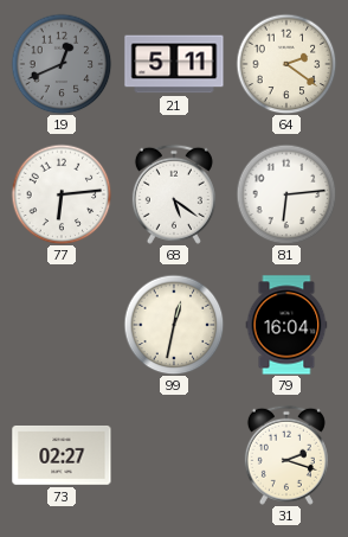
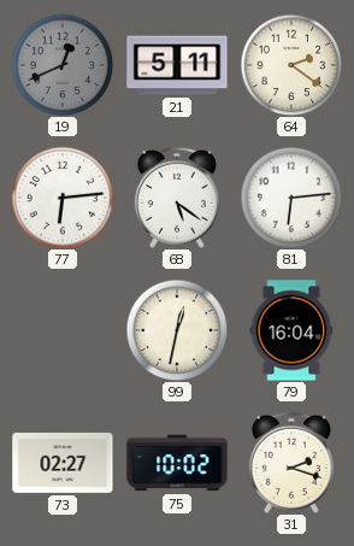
75: none -> 10:02 (177, 463)
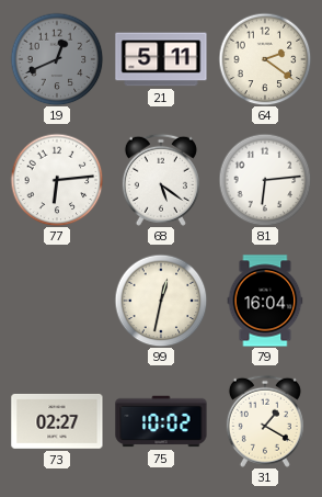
31: 2:18 -> 1:20 (265, 421)
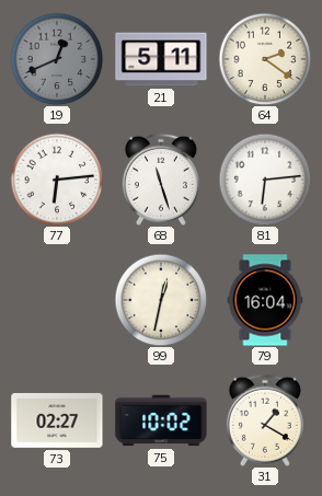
68: 5:21 -> 11:27 (161, 180)
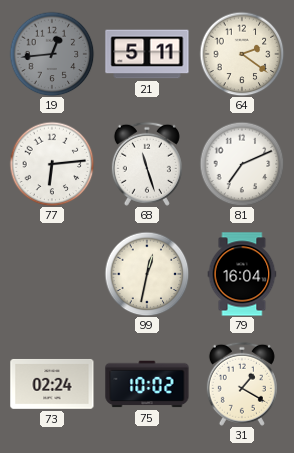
19: 12:41 -> 12:44 (52, 54)
81: 6:14 -> 7:11 (242, 164)
73: 02:27 -> 02:24 (52, 384)
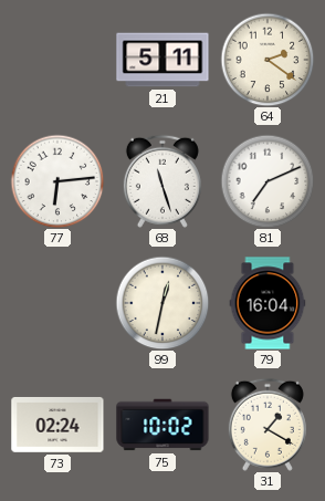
19: 12:44 -> none (52, 54)
